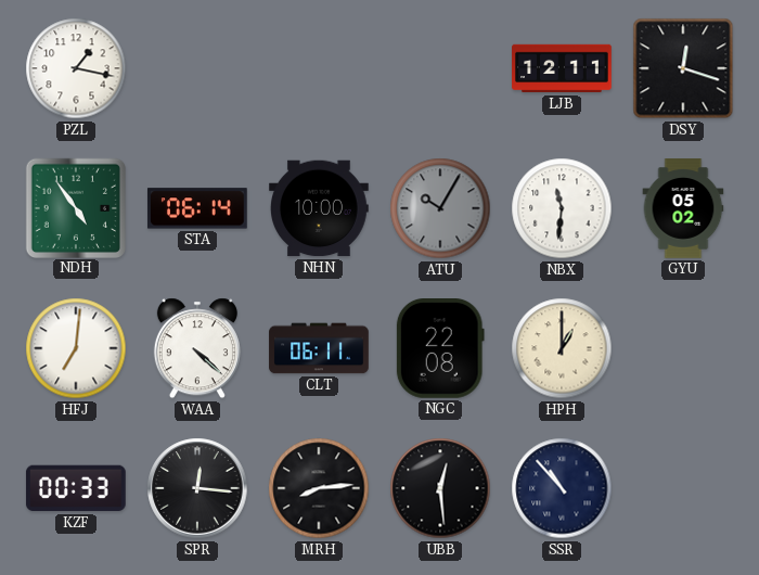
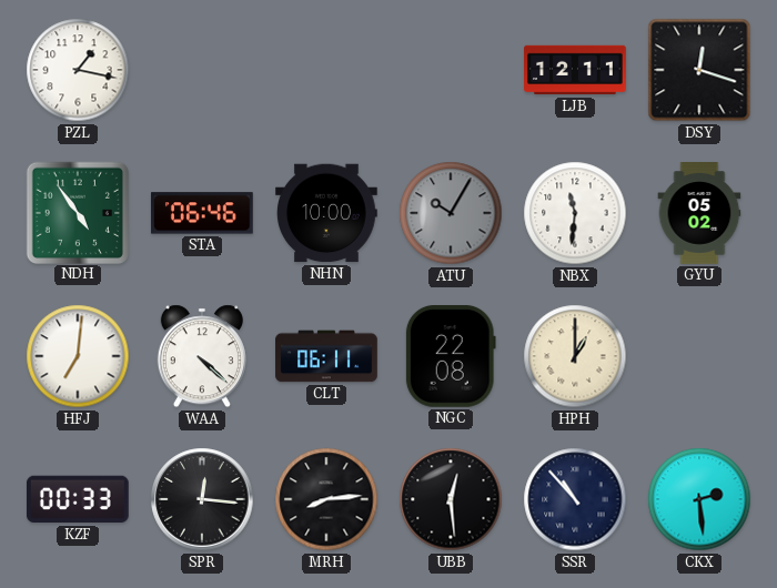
STA: 06:14 -> 06:46 (202, 213)
CKX: none -> 2:29 (699, 499)
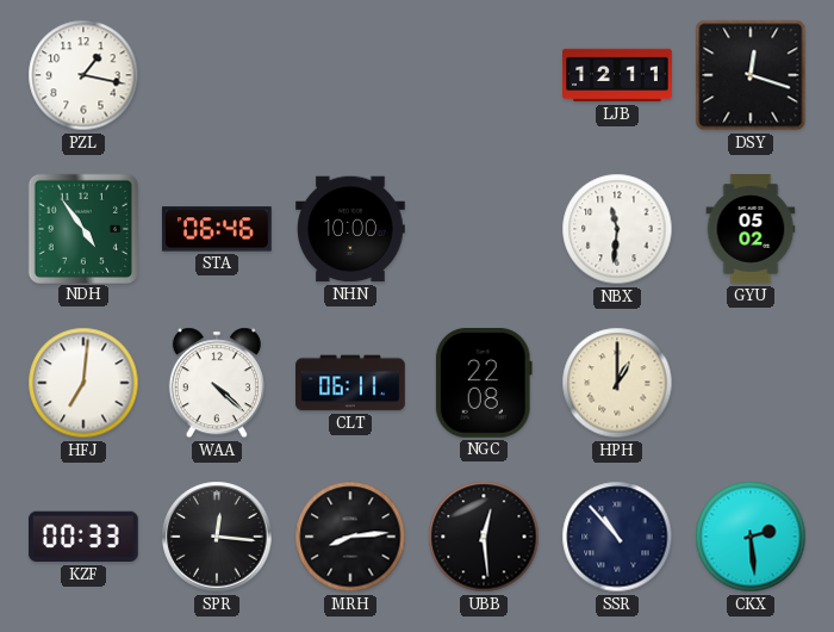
ATU: 10:05 -> none (451, 213)
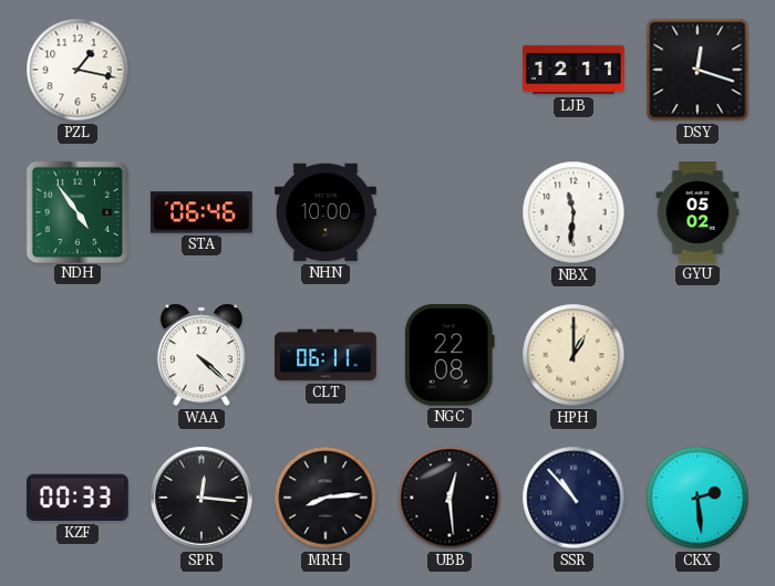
HFJ: 7:01 -> none (83, 383)
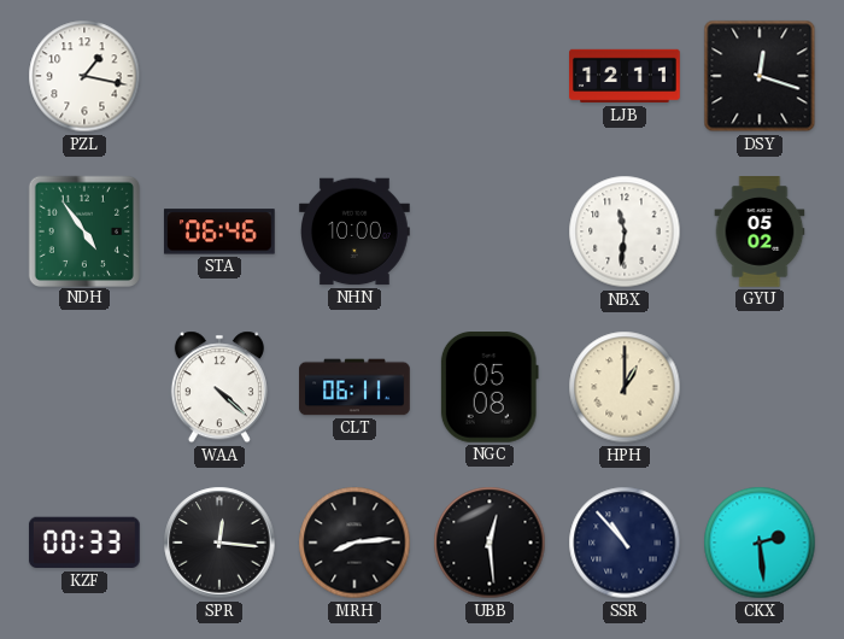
NGC: 22:08 -> 05:08 (490, 388)
